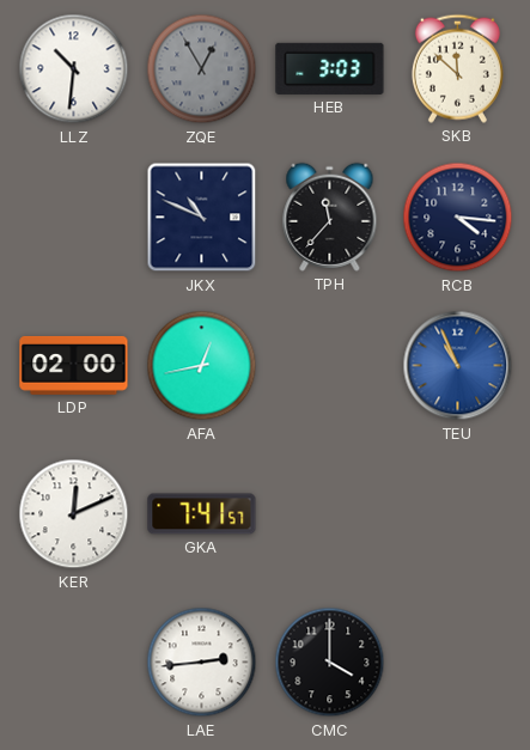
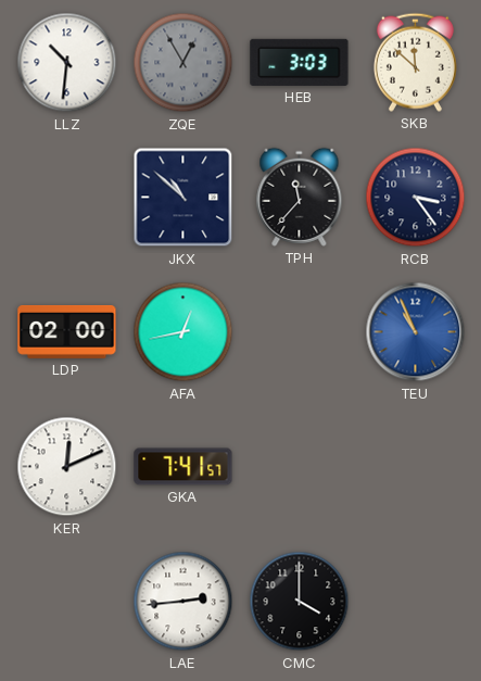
JKX: 10:49 -> 10:52 (183, 198)
RCB: 4:16 -> 3:24 (416, 198)
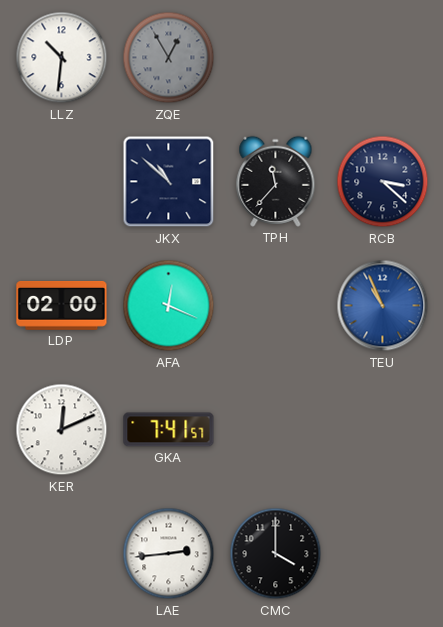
HEB: 3:03 -> none (300, 62)
SKB: 11:52 -> none (415, 62)
RCB: 3:24 -> 3:22 (383, 182)
AFA: 12:43 -> 12:19 (169, 306)
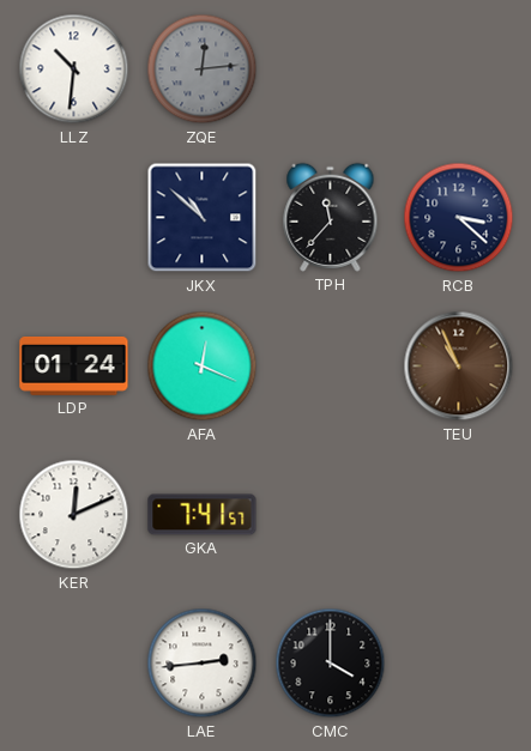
ZQE: 12:55 -> 12:14 (203, 69)
LDP: 02:00 -> 01:24 (74, 365)
TEU dial: blue -> brown (459, 367)
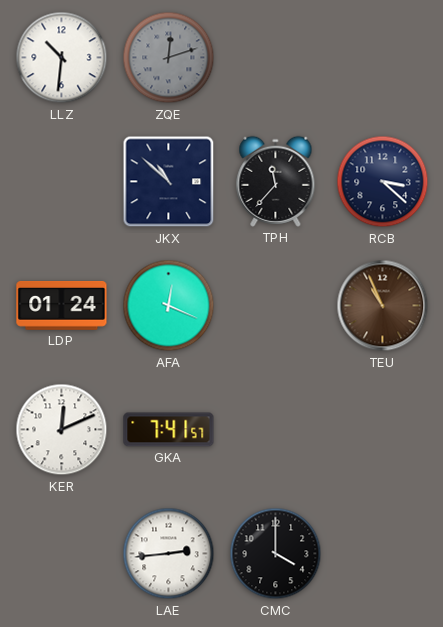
ZQE: 12:14 -> 12:12 (169, 58)
